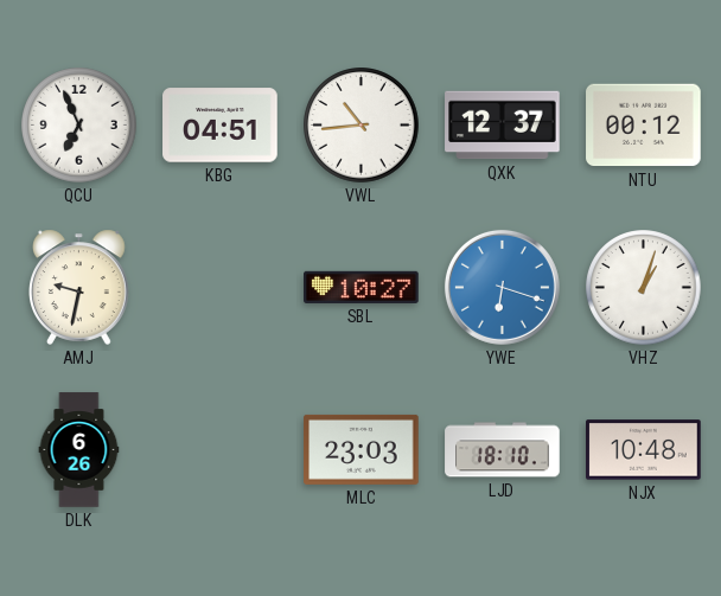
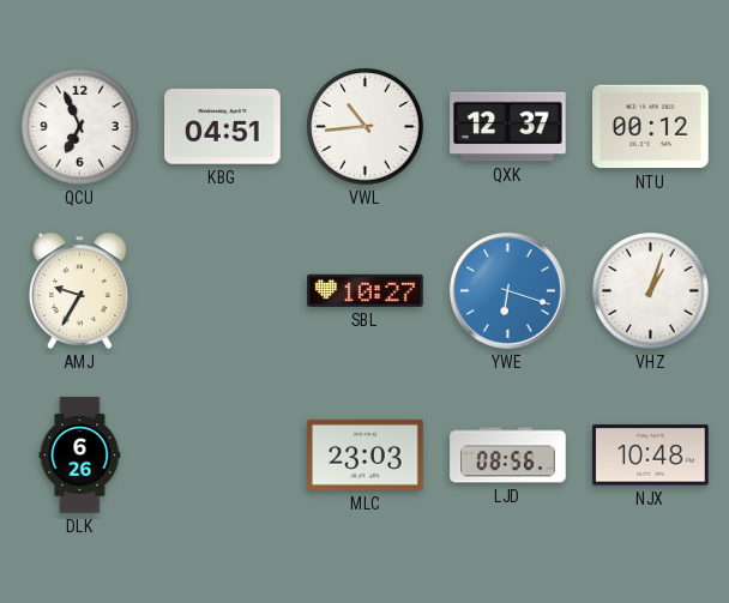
AMJ: 9:32 -> 9:35 (80, 290)
LJD: 18:10 -> 08:56 (508, 456)
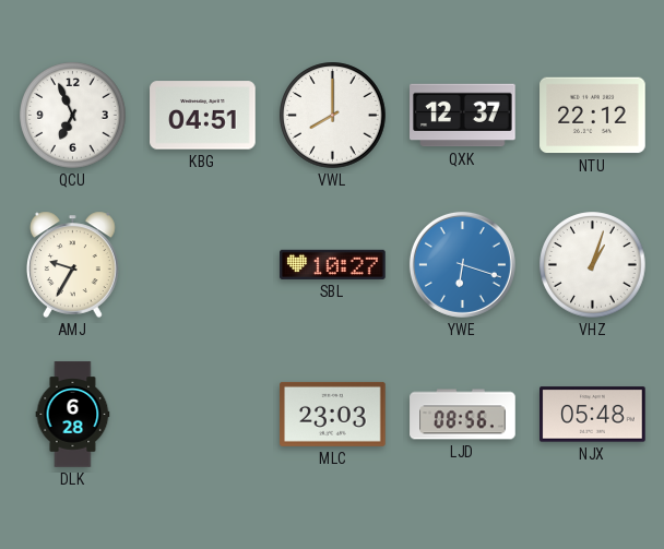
VWL: 10:44 -> 8:00 (333, 116)
NTU: 00:12 -> 22:12 (593, 116)
DLK: 6:26 -> 6:28 (73, 415)
NJX: 10:48 -> 05:48 (593, 415)
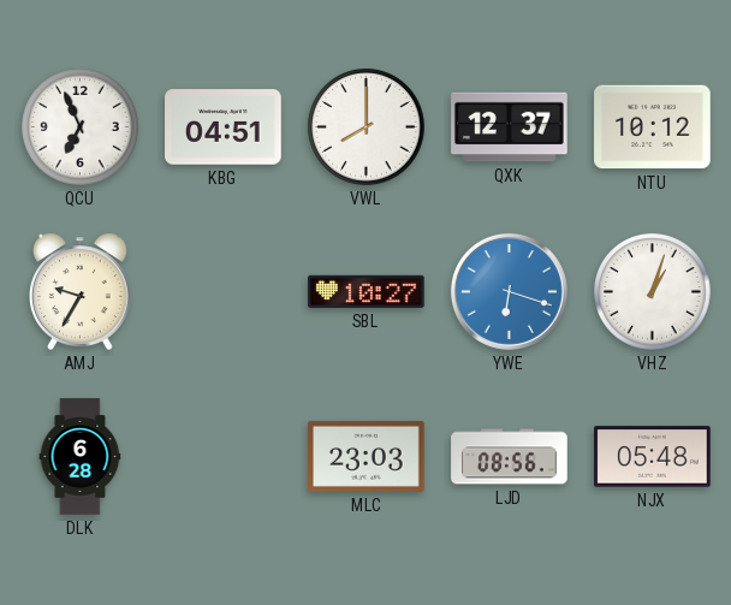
NTU: 22:12 -> 10:12 (653, 127)
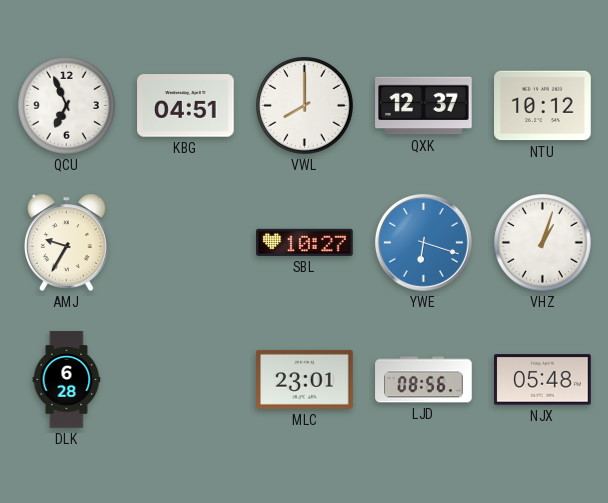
MLC: 23:03 -> 23:01 (305, 379)
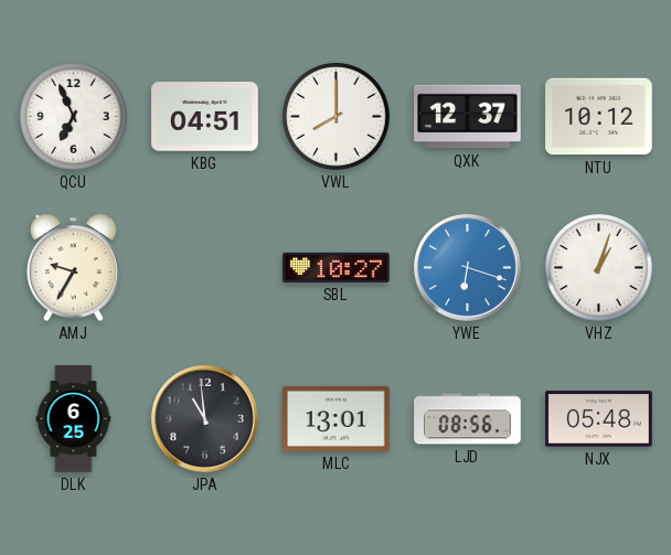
DLK: 6:28 -> 6:25 (74, 419)
JPA: none -> 10:59 (204, 418)
MLC: 23:01 -> 13:01 (337, 418)
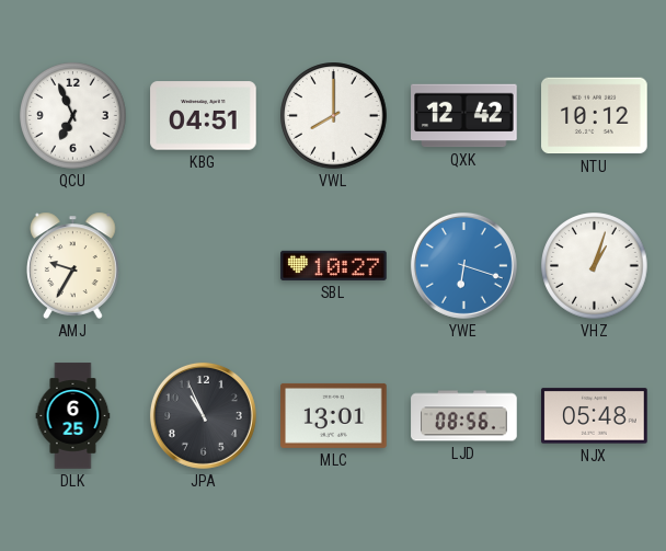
QXK: 12:37 -> 12:42 (464, 116)
JPA: 10:59 -> 10:56 (203, 415)
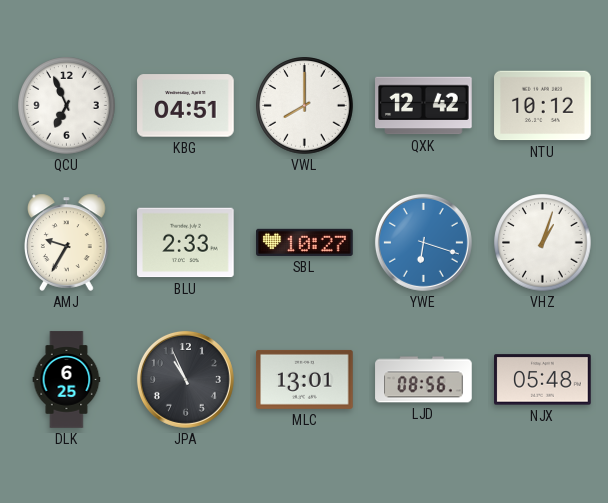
BLU: none -> 2:33 (186, 243)
